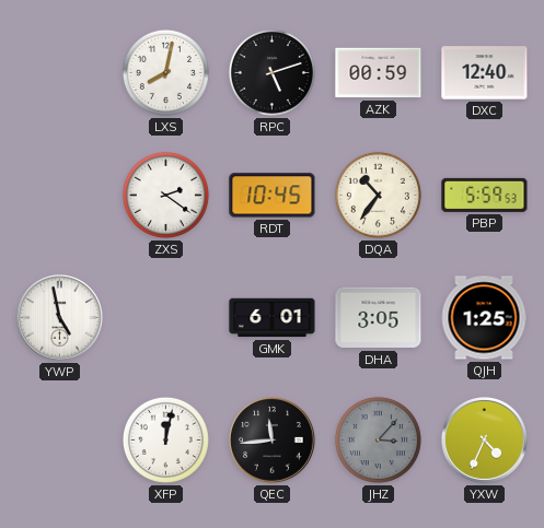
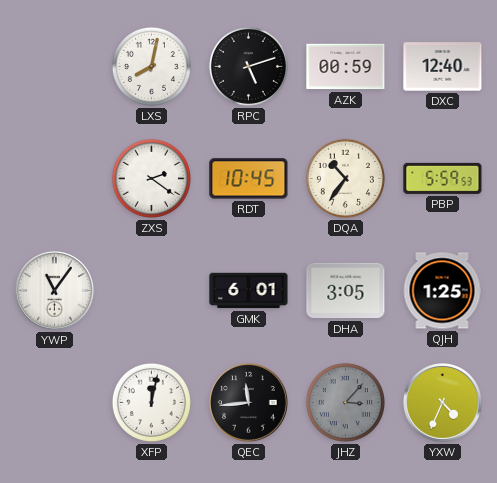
YWP: 4:58 -> 11:06 (55, 291)
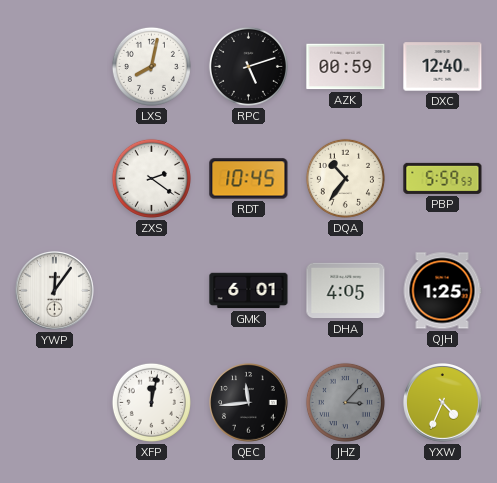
YWP: 11:06 -> 12:06 (55, 291)
DHA: 3:05 -> 4:05 (346, 291)
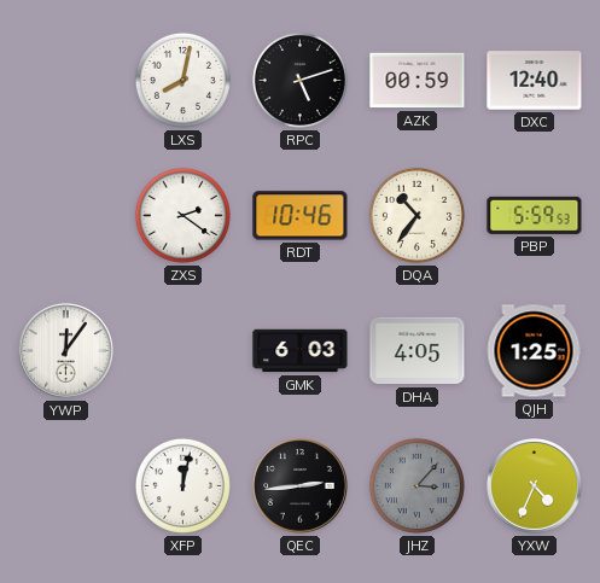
RDT: 10:45 -> 10:46 (301, 216)
GMK: 6:01 -> 6:03 (301, 351)
QEC: 11:44 -> 2:44 (301, 486)
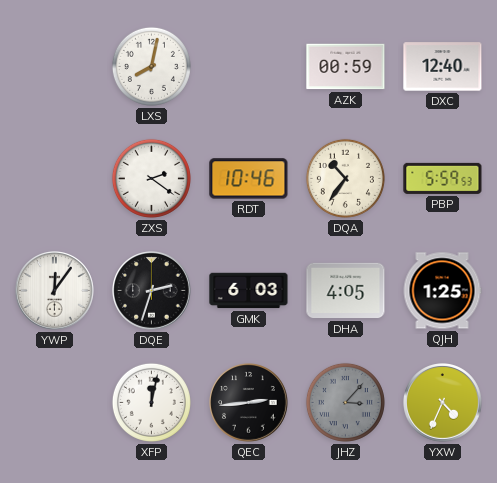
RPC: 5:12 -> none (299, 80)
DQE: none -> 2:33 (152, 291)
